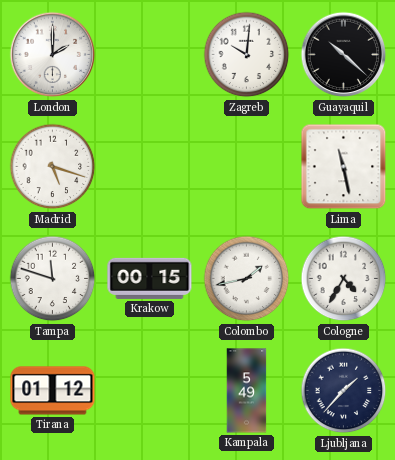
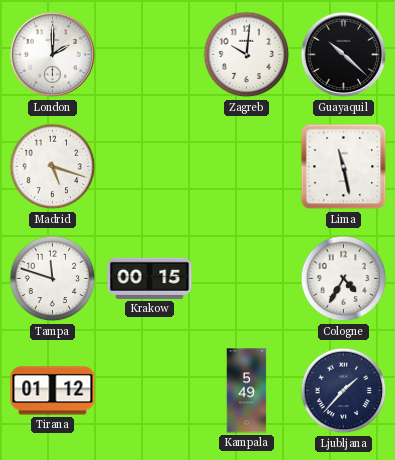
Colombo: 1:43 -> none (247, 279)
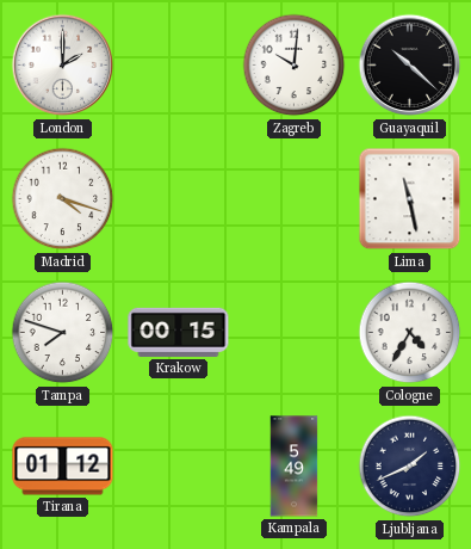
Madrid: 5:18 -> 4:18 (63, 199)
Tampa: 11:48 -> 7:48 (63, 333)
Ljubljana: 1:37 -> 1:41 (410, 467)
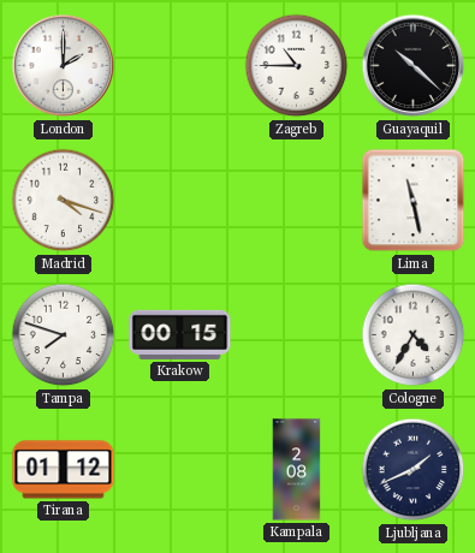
Zagreb: 10:01 -> 10:45 (297, 66)
Kampala: 5:49 -> 2:08 (297, 470)
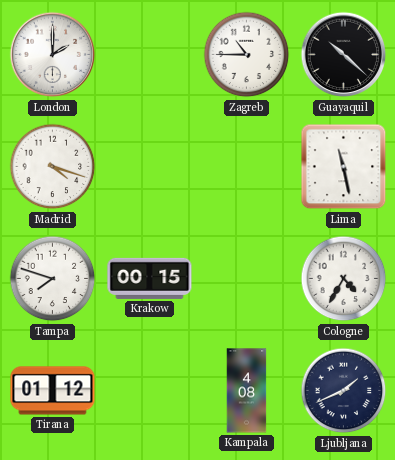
Kampala: 2:08 -> 4:08 (247, 391)
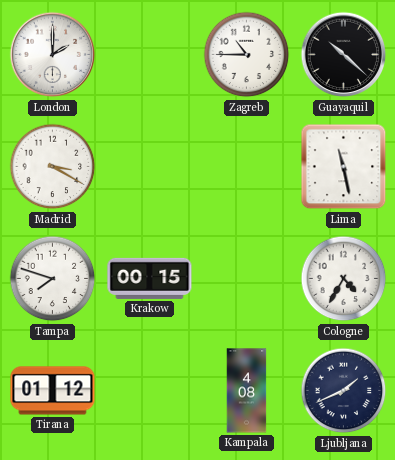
Madrid: 4:18 -> 3:20 (53, 167)
